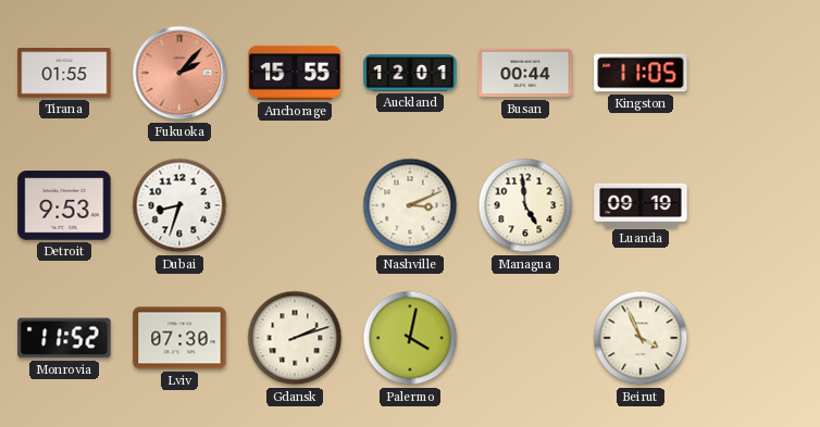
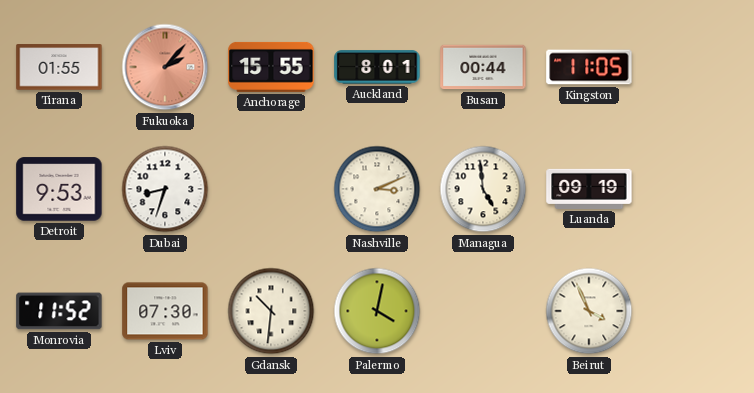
Auckland: 12:01 -> 8:01 (377, 67)
Gdansk: 2:12 -> 10:31 (271, 311)
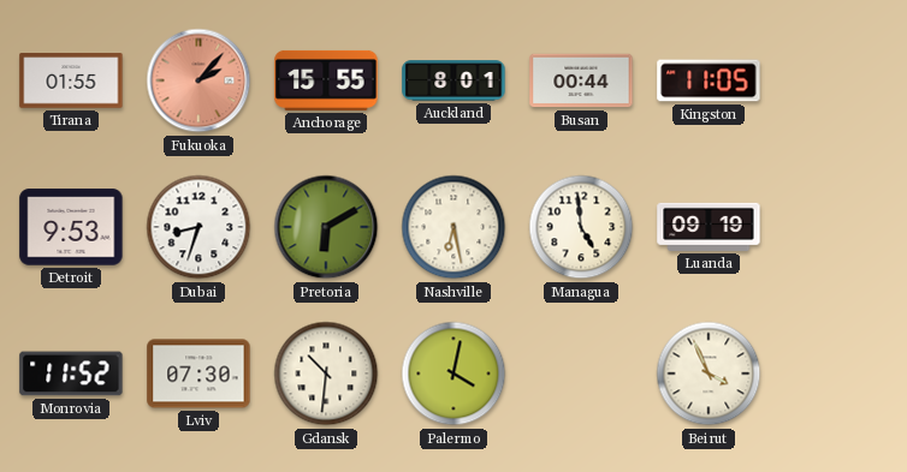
Pretoria: none -> 6:10 (326, 227)
Nashville: 3:11 -> 6:28 (453, 227)
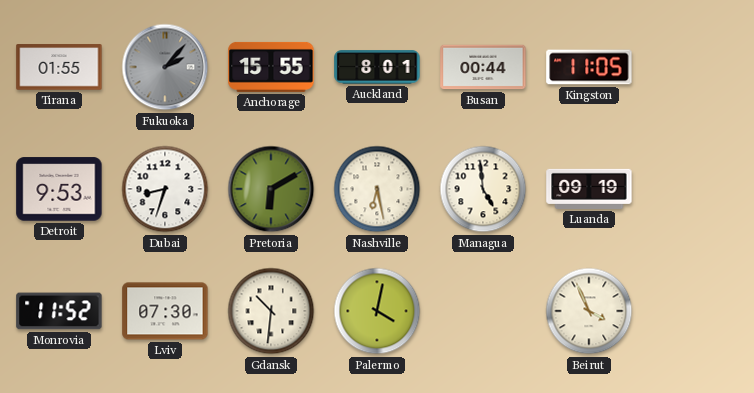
Fukuoka dial: salmon -> grey (165, 67)
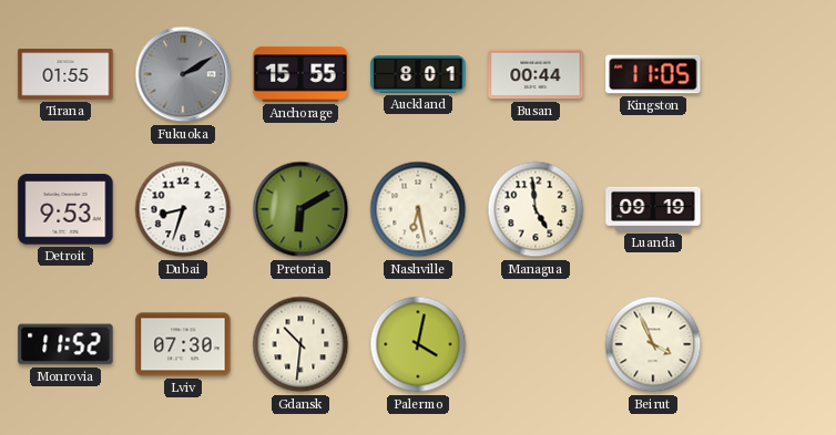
Fukuoka: 2:07 -> 2:10 (183, 74)
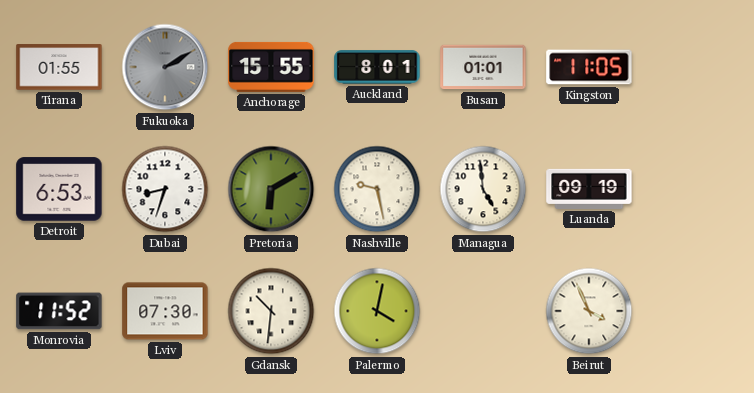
Busan: 00:44 -> 01:01 (483, 67)
Detroit: 9:53 -> 6:53 (59, 189)
Nashville: 6:28 -> 9:28 (377, 189)
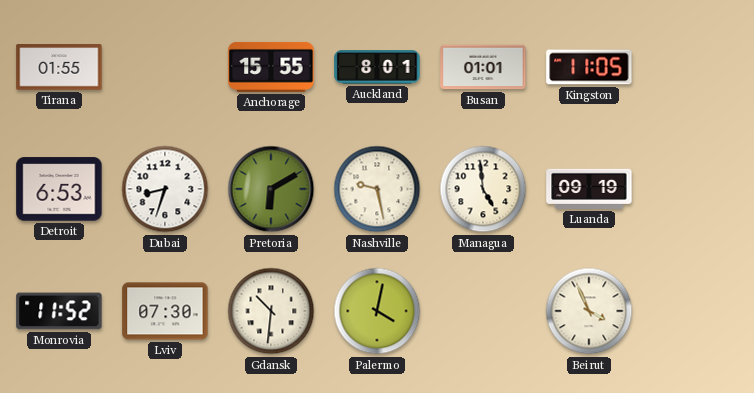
Fukuoka: 2:10 -> none (165, 67)
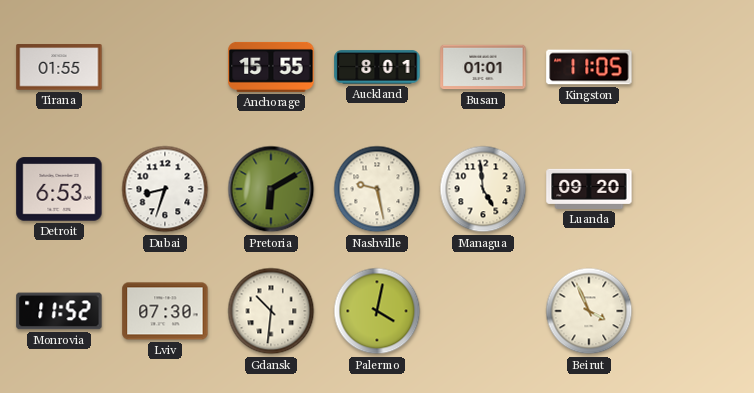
Luanda: 09:19 -> 09:20 (589, 189)
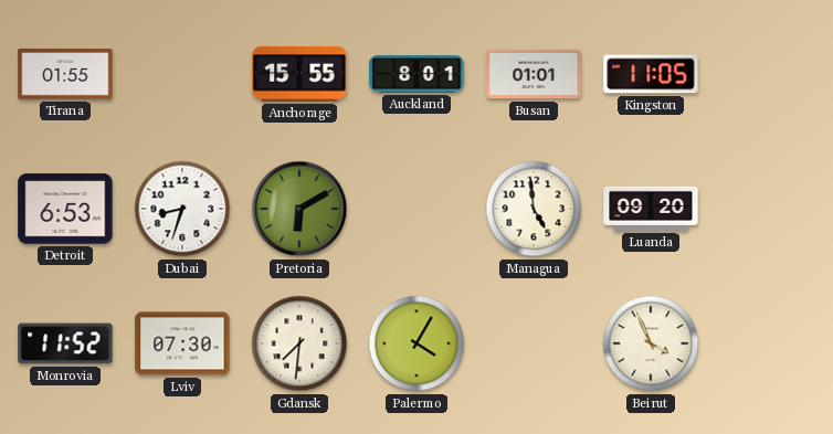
Nashville: 9:28 -> none (377, 189)
Gdansk: 10:31 -> 7:31 (299, 343)
Palermo: 4:02 -> 4:05 (416, 343)
